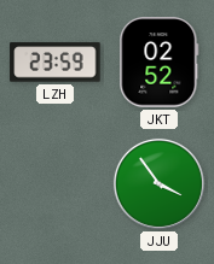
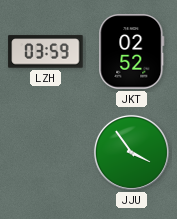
LZH: 23:59 -> 03:59 (46, 52)
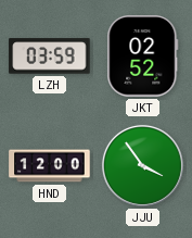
HND: none -> 12:00 (50, 166)
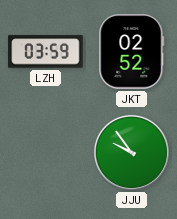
HND: 12:00 -> none (50, 166)
JJU: 3:54 -> 9:54 (131, 152)
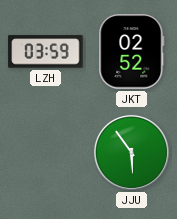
JJU: 9:54 -> 5:54 (131, 152)
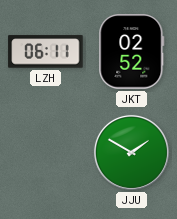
LZH: 03:59 -> 06:11 (46, 52)
JJU: 5:54 -> 1:50 (131, 152)
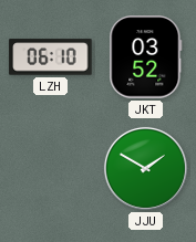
LZH: 06:11 -> 06:10 (51, 57)
JKT: 02:52 -> 03:52 (146, 57)
